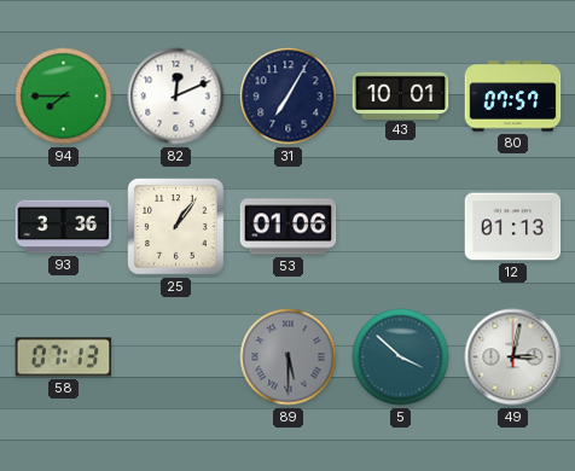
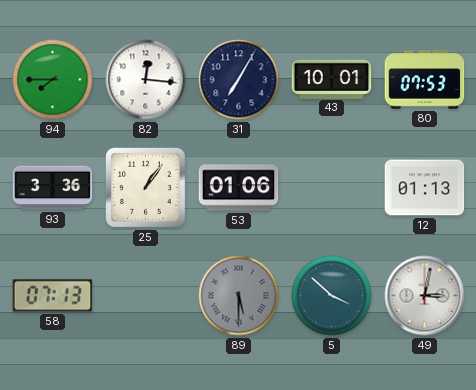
82: 12:11 -> 12:16 (146, 80)
80: 07:57 -> 07:53 (425, 80)
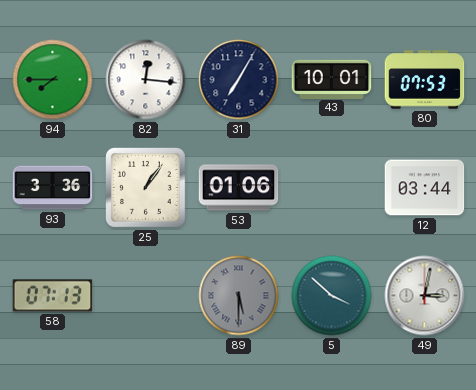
12: 01:13 -> 03:44 (425, 188)
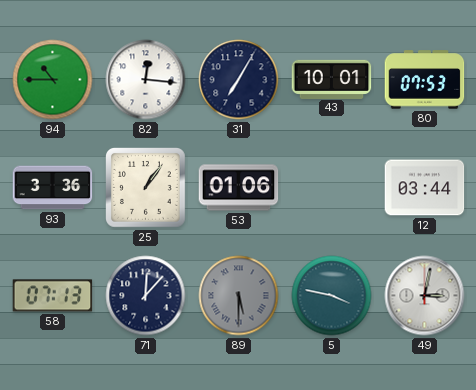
94: 7:45 -> 10:45 (53, 80)
71: none -> 12:07 (146, 296)
5: 3:52 -> 3:47 (332, 296)
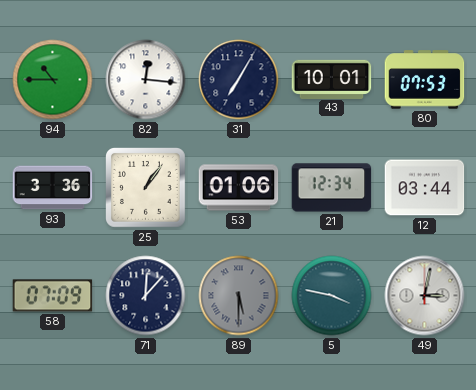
21: none -> 12:34 (332, 188)
58: 07:13 -> 07:09 (53, 296)
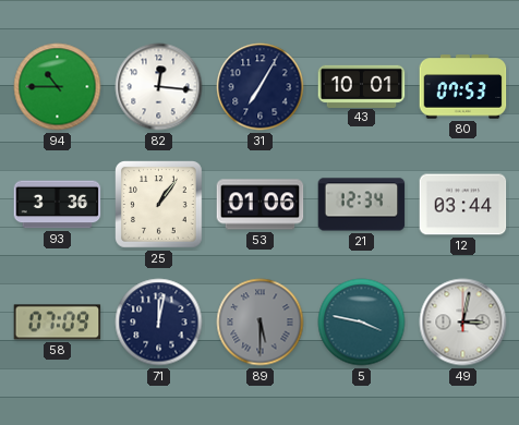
71: 12:07 -> 12:02 (159, 323)
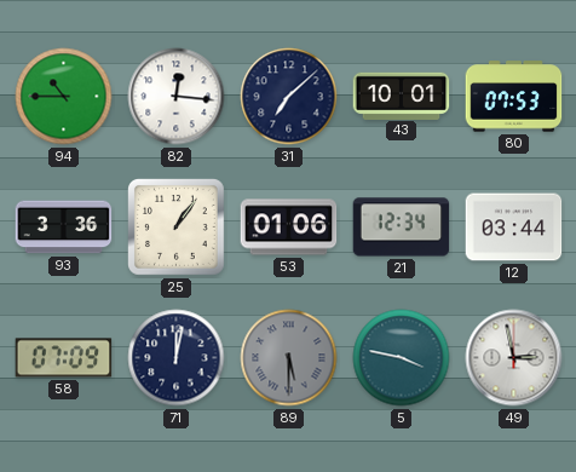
31: 7:05 -> 7:08 (289, 97)
49: 3:02 -> 2:58 (514, 358)
